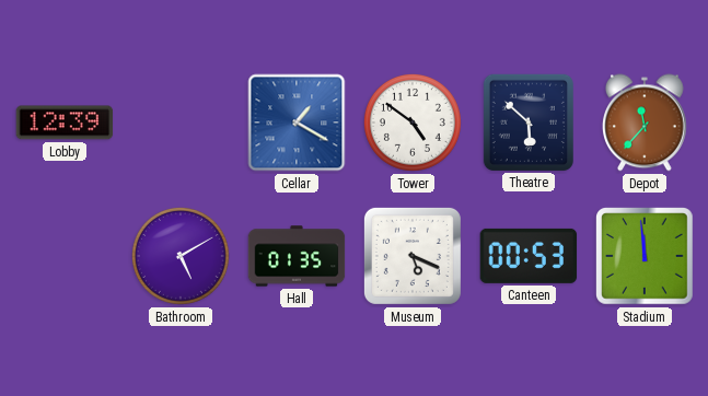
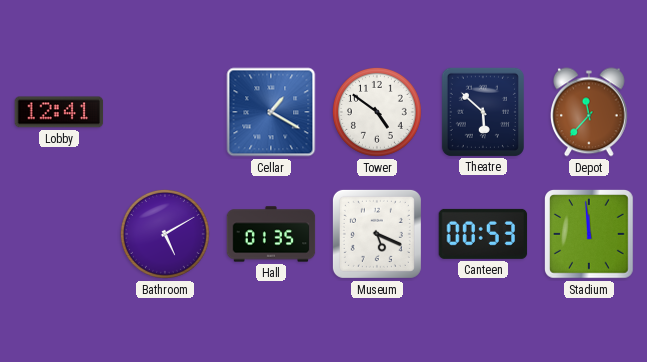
Lobby: 12:39 -> 12:41 (59, 112)
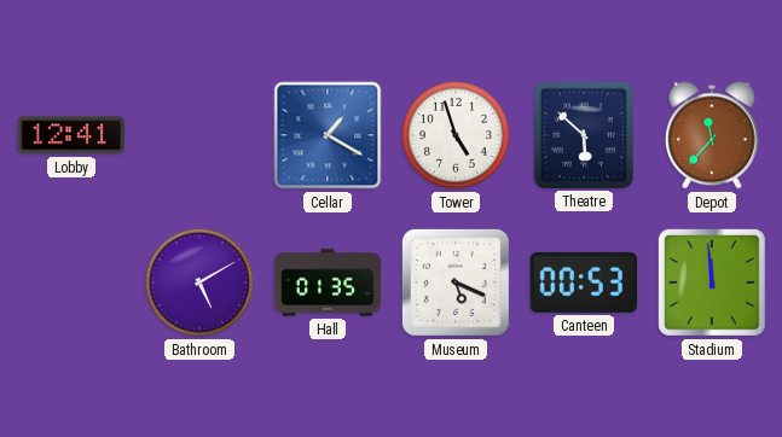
Tower: 4:51 -> 4:57 (456, 135)
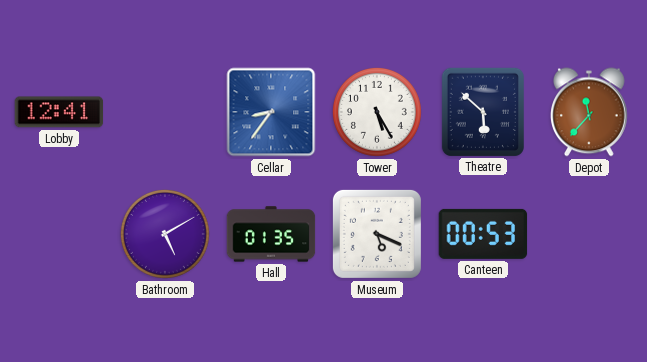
Cellar: 1:20 -> 8:36 (271, 112)
Tower: 4:57 -> 5:25 (377, 112)
Stadium: 11:59 -> none (713, 284)
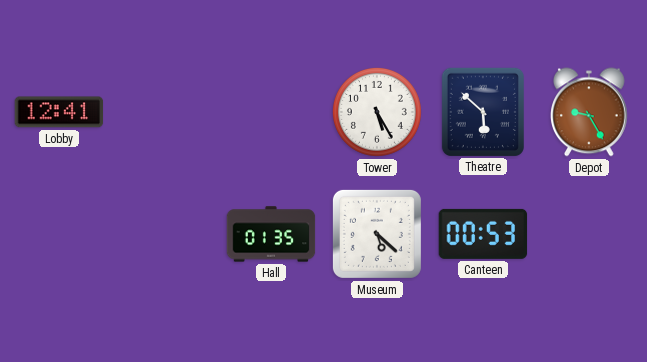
Cellar: 8:36 -> none (271, 112)
Depot: 11:37 -> 9:25 (590, 112)
Bathroom: 5:10 -> none (165, 234)
Museum: 5:19 -> 5:22 (377, 234)
